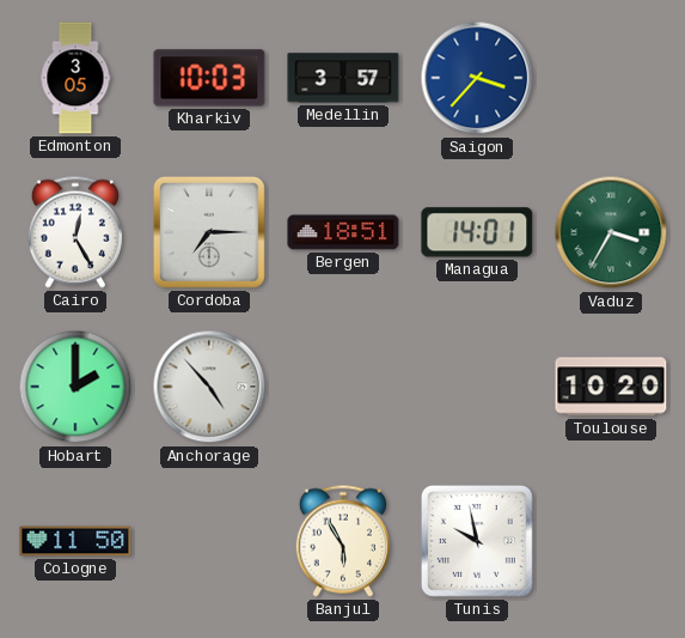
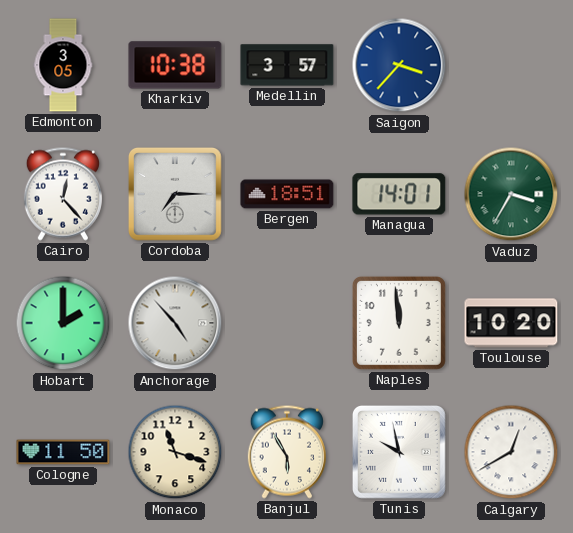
Kharkiv: 10:03 -> 10:38 (175, 65)
Cairo: 12:25 -> 12:23 (63, 194)
Naples: none -> 11:59 (399, 323)
Monaco: none -> 11:18 (175, 452)
Calgary: none -> 12:40 (511, 452)
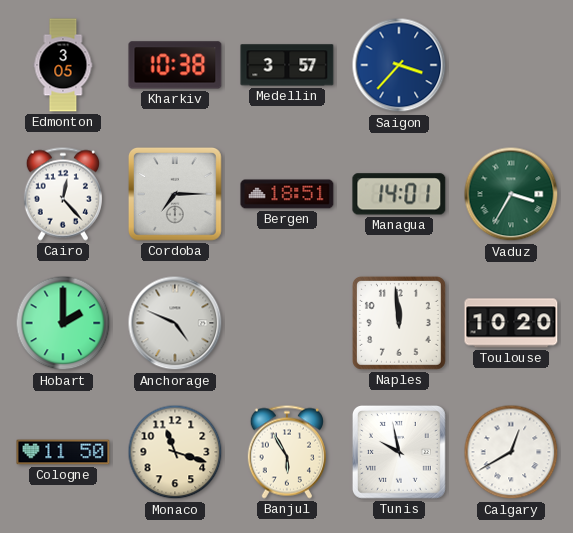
Anchorage: 4:53 -> 4:49 (175, 323)
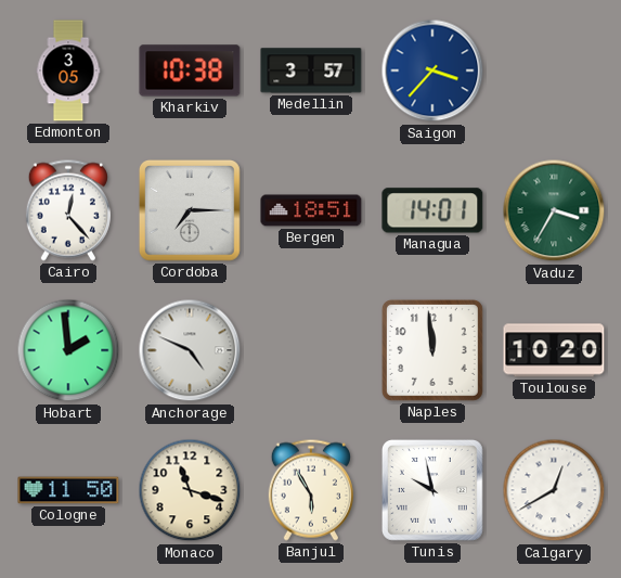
Hobart: 2:00 -> 1:59 (68, 350)
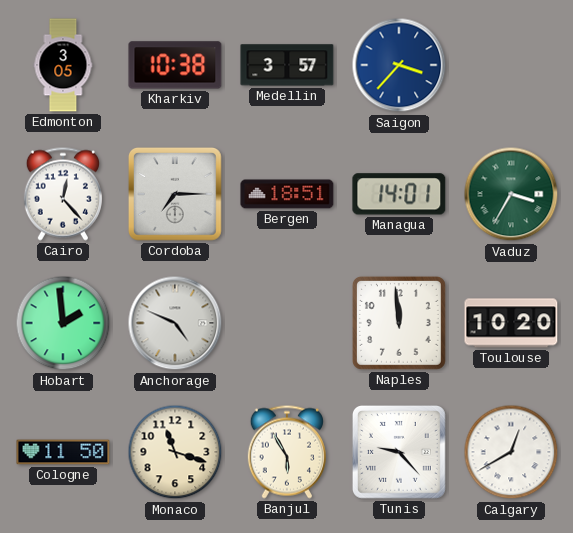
Tunis: 9:58 -> 9:23 (399, 452)
